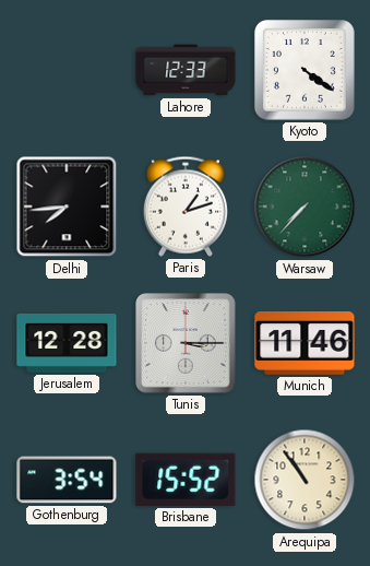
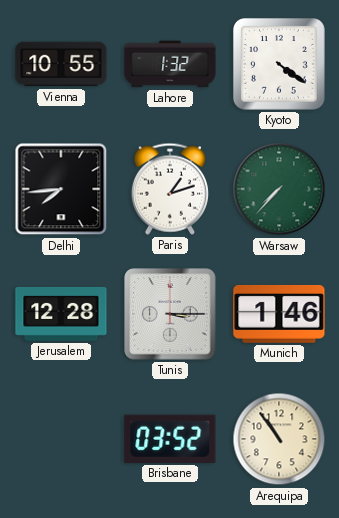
Vienna: none -> 10:55 (61, 64)
Lahore: 12:33 -> 1:32 (170, 64)
Munich: 11:46 -> 1:46 (279, 314)
Gothenburg: 3:54 -> none (67, 480)
Brisbane: 15:52 -> 03:52 (170, 439)
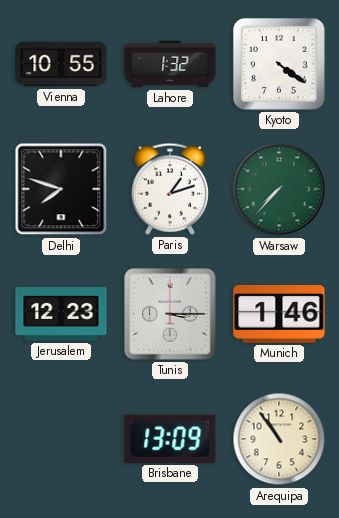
Delhi: 7:44 -> 7:48 (61, 189)
Jerusalem: 12:28 -> 12:23 (61, 314)
Brisbane: 03:52 -> 13:09 (170, 439)
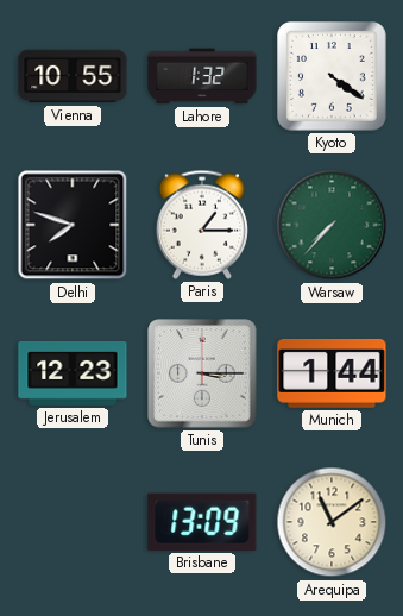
Paris: 1:12 -> 1:15 (202, 225)
Munich: 1:46 -> 1:44 (332, 373)
Arequipa: 10:54 -> 11:09 (332, 522)
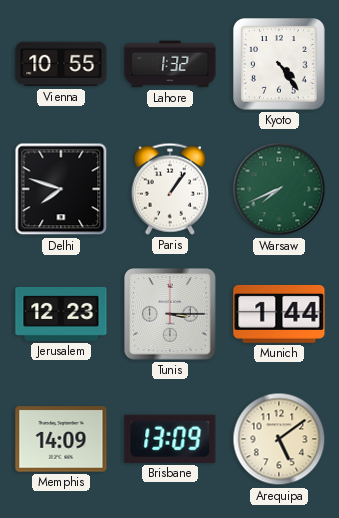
Kyoto: 4:21 -> 4:24 (280, 65)
Paris: 1:15 -> 1:06 (170, 189)
Warsaw: 7:37 -> 7:41 (279, 189)
Memphis: none -> 14:09 (61, 439)
Arequipa: 11:09 -> 5:09 (279, 439)
